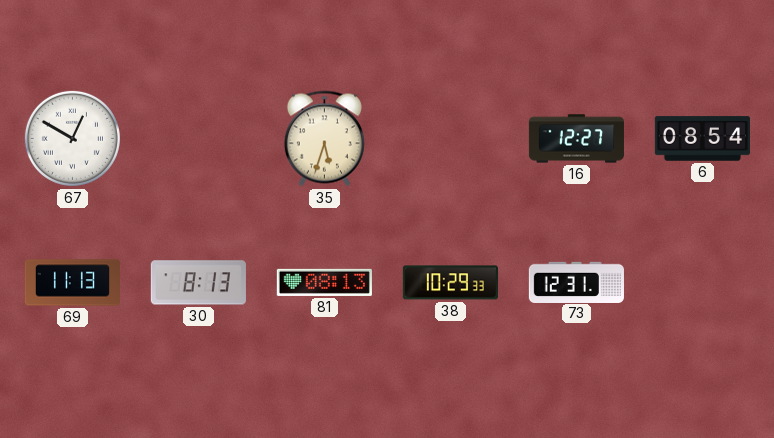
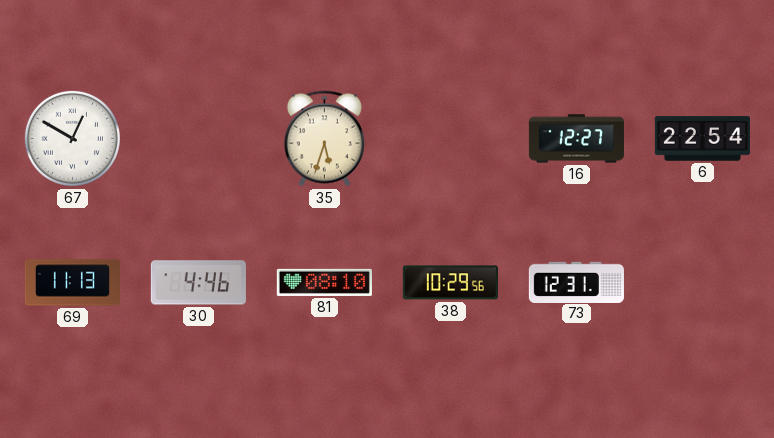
6: 08:54 -> 22:54 (702, 139)
30: 8:13 -> 4:46 (198, 283)
81: 08:13 -> 08:10 (324, 282)
38: 10:29:33 -> 10:29:56 (450, 283)
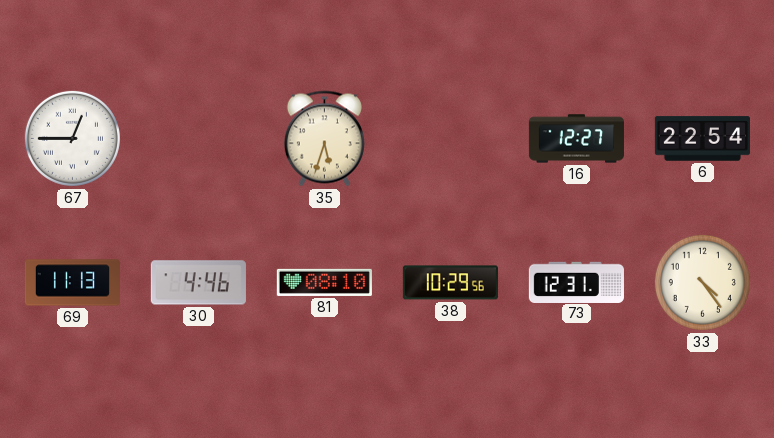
67: 12:50 -> 12:45 (72, 138)
33: none -> 4:24 (702, 282)
